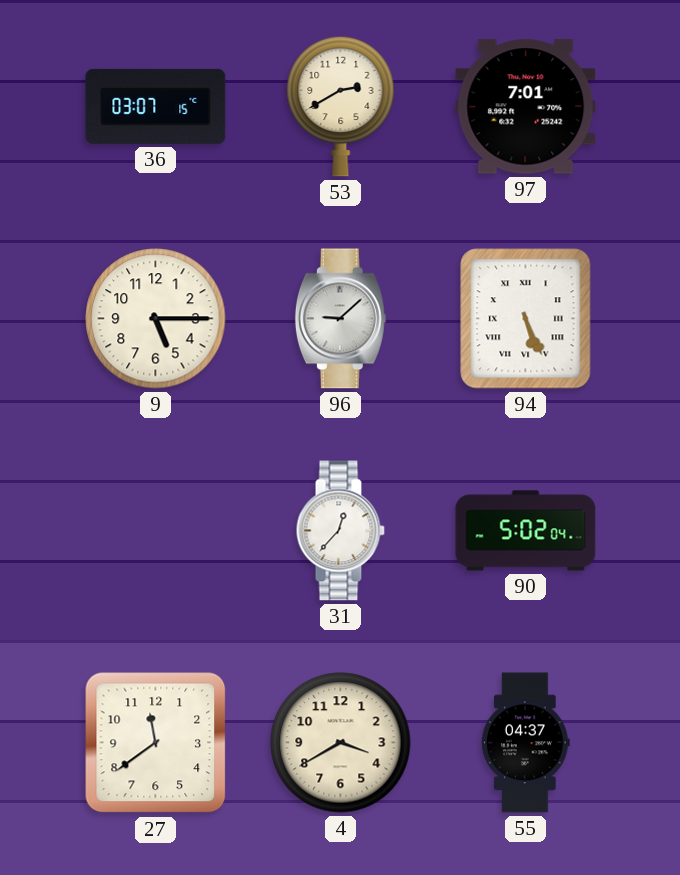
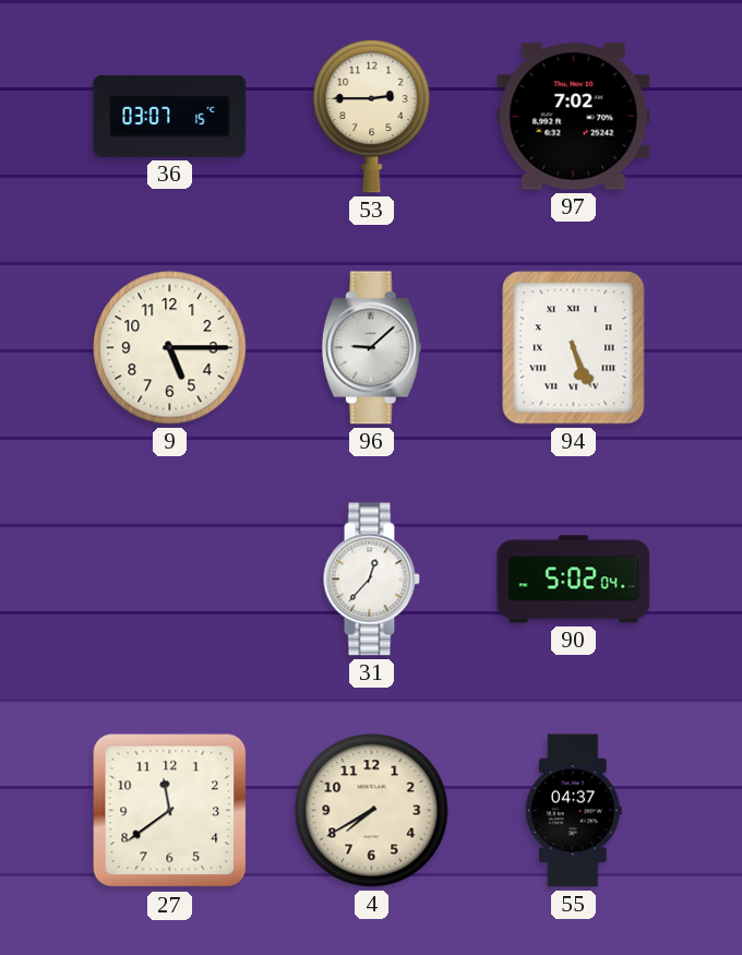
53: 2:40 -> 2:45 (372, 116)
97: 7:01 -> 7:02 (574, 117)
4: 3:40 -> 7:40 (372, 811)
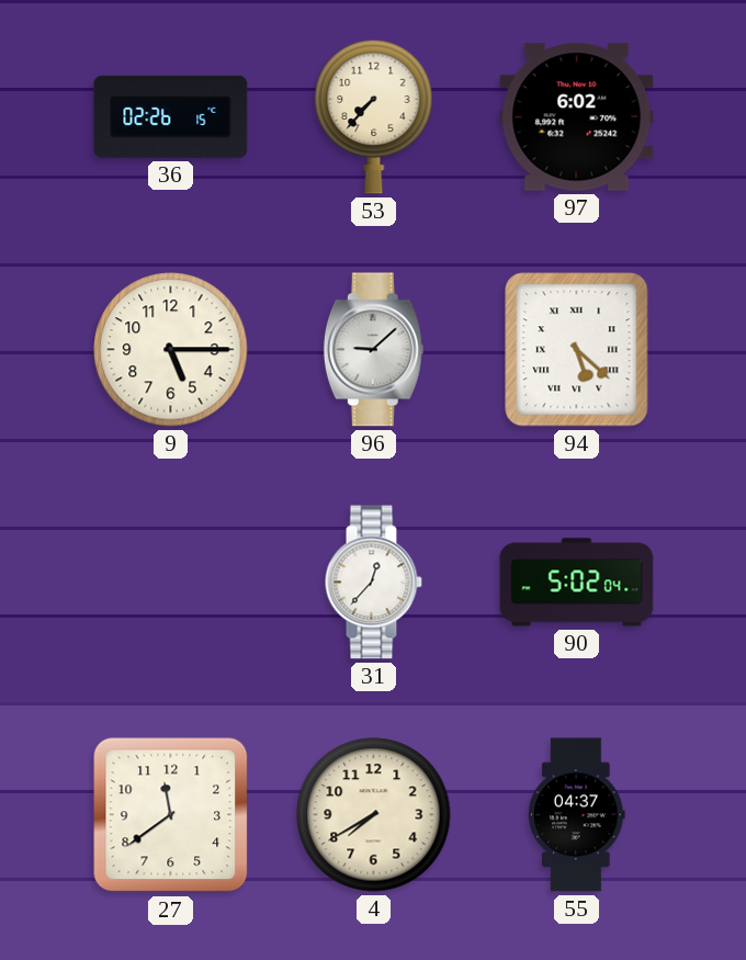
36: 03:07 -> 02:26 (171, 116)
53: 2:45 -> 7:37 (374, 116)
97: 7:02 -> 6:02 (577, 117)
94: 5:26 -> 5:22 (577, 350)
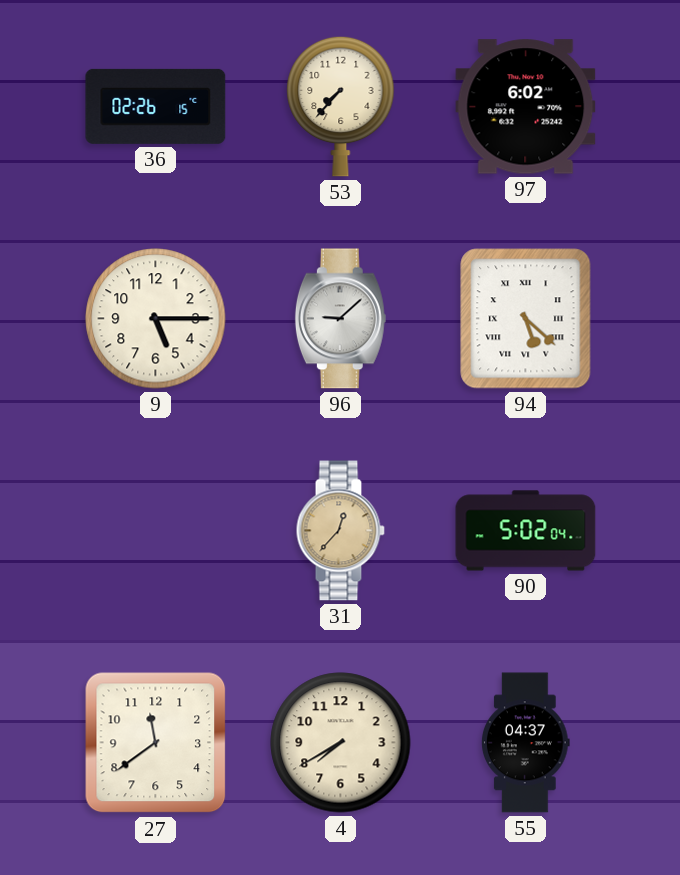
31 dial: white -> champagne (340, 531)
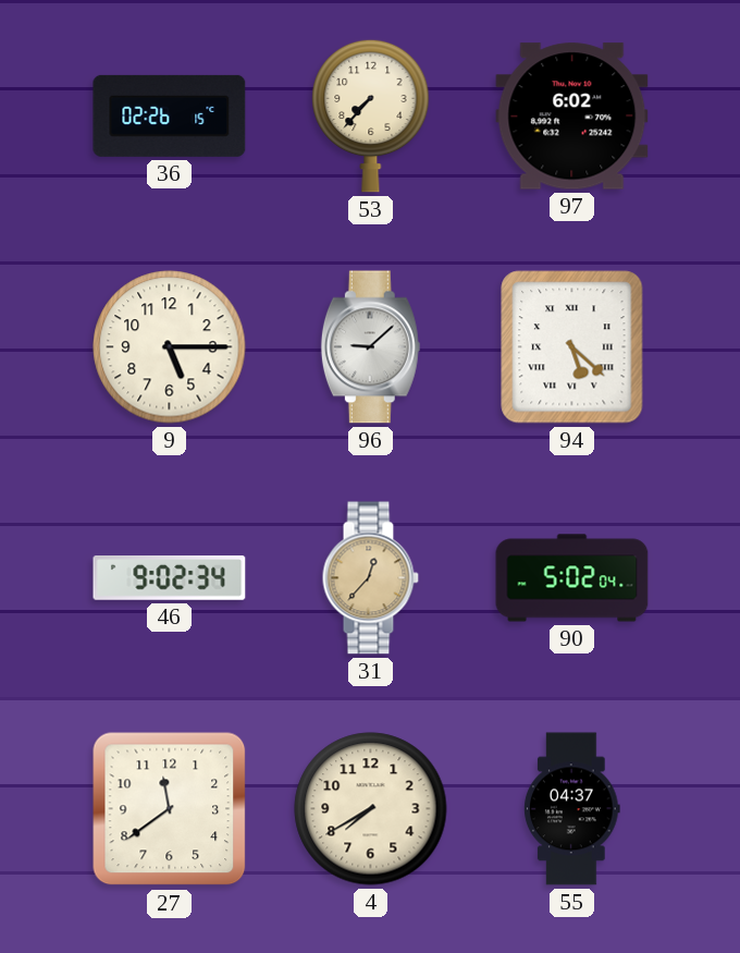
46: none -> 9:02 (170, 578)
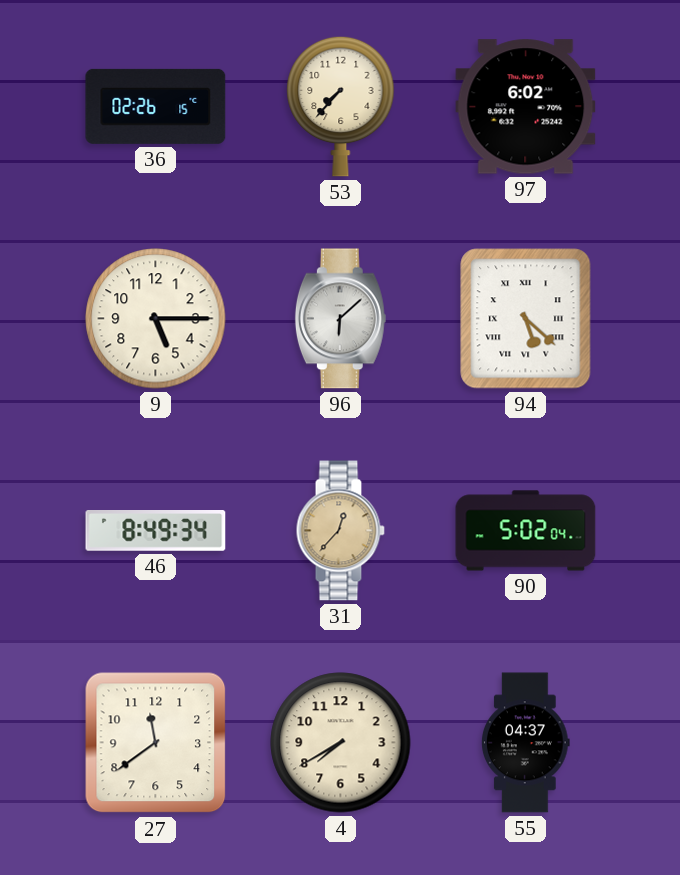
96: 9:08 -> 6:08 (340, 319)
46: 9:02 -> 8:49 (156, 531)
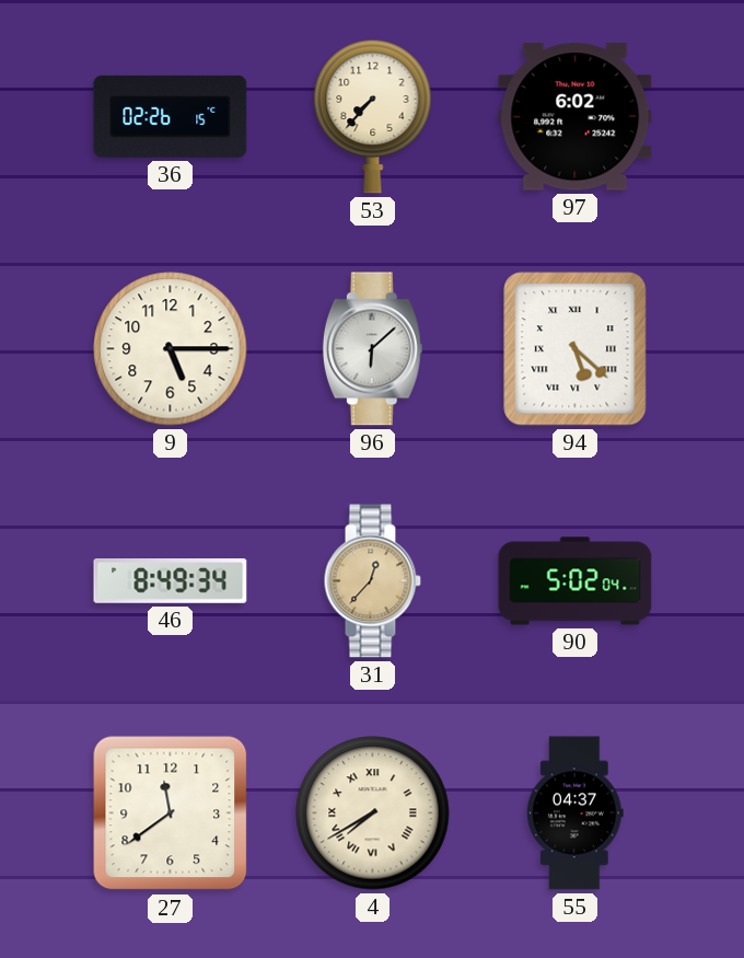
4 numerals: Arabic -> Roman (373, 813)
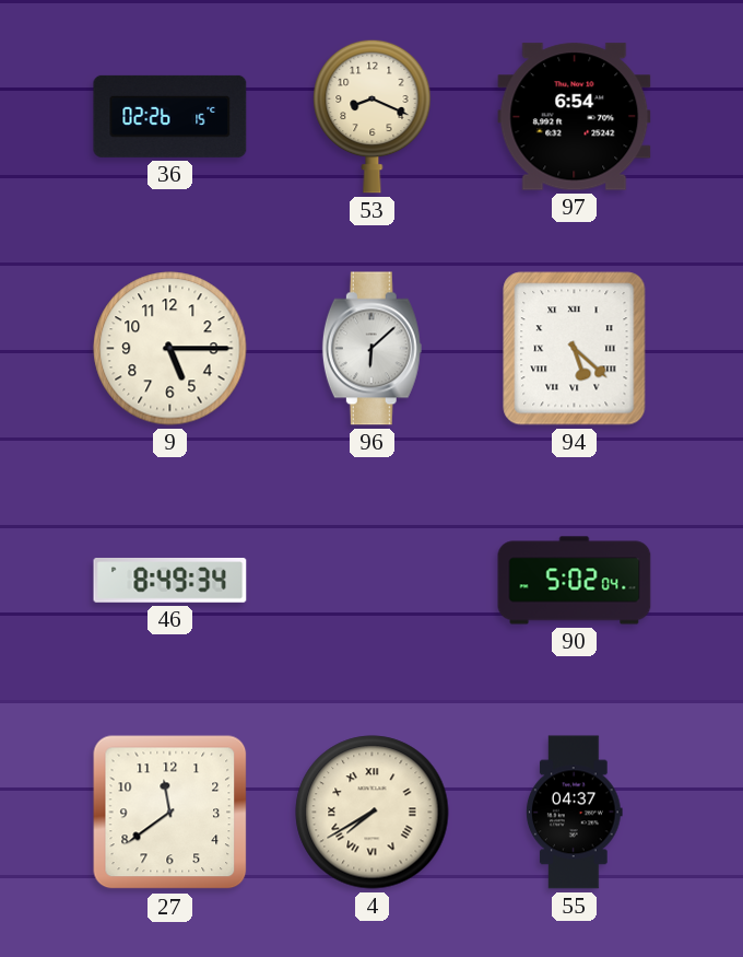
53: 7:37 -> 8:19 (373, 116)
97: 6:02 -> 6:54 (575, 117)
31: 12:37 -> none (372, 581)
